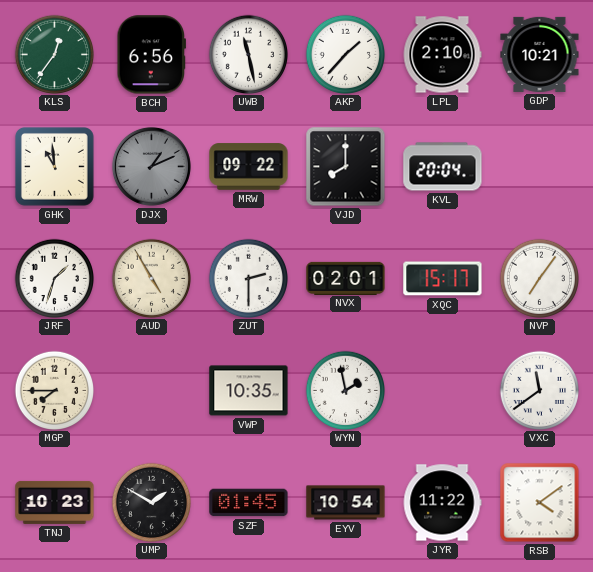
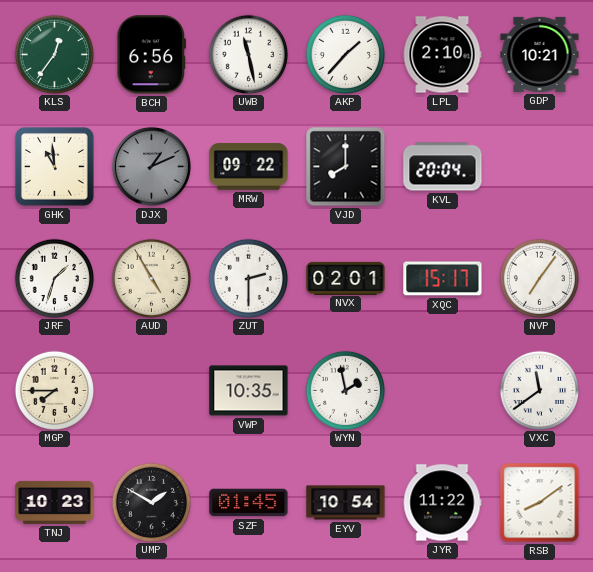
RSB: 4:09 -> 8:09 (540, 503)
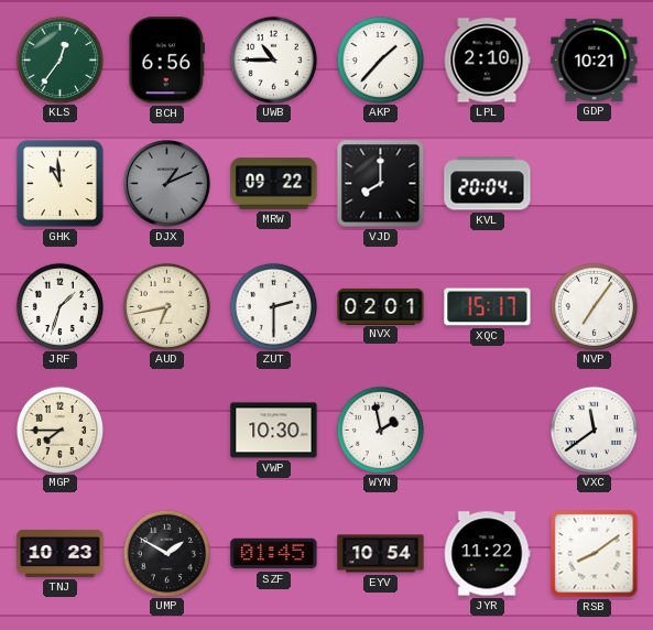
UWB: 11:28 -> 10:45 (273, 59)
AUD: 4:55 -> 6:43 (166, 306)
VWP: 10:35 -> 10:30 (274, 431)
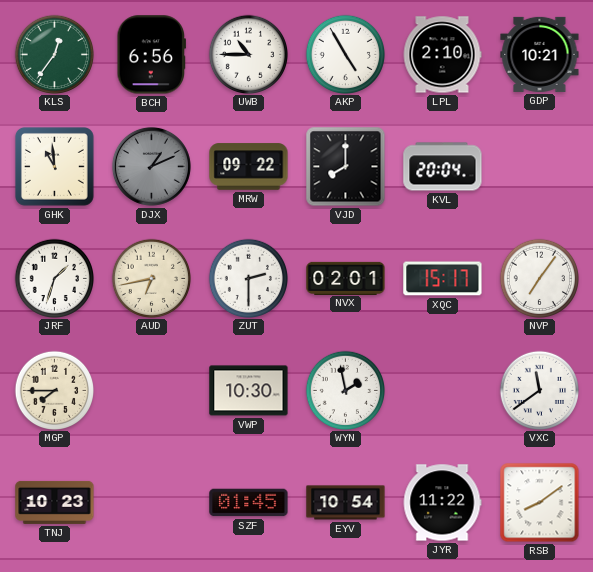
AKP: 1:37 -> 4:55 (345, 54)
UMP: 1:50 -> none (166, 553)
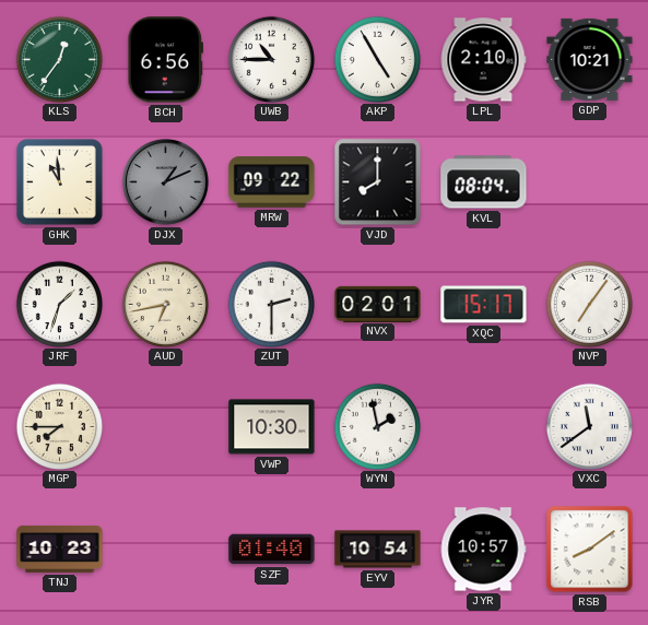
KVL: 20:04 -> 08:04 (484, 182)
SZF: 01:45 -> 01:40 (272, 550)
JYR: 11:22 -> 10:57 (483, 550)
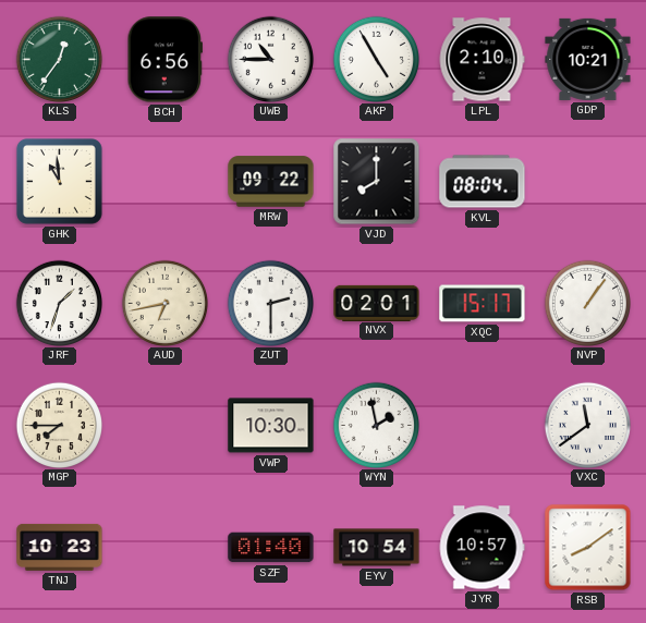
DJX: 1:11 -> none (165, 181)
NVP: 7:06 -> 1:06 (587, 303)
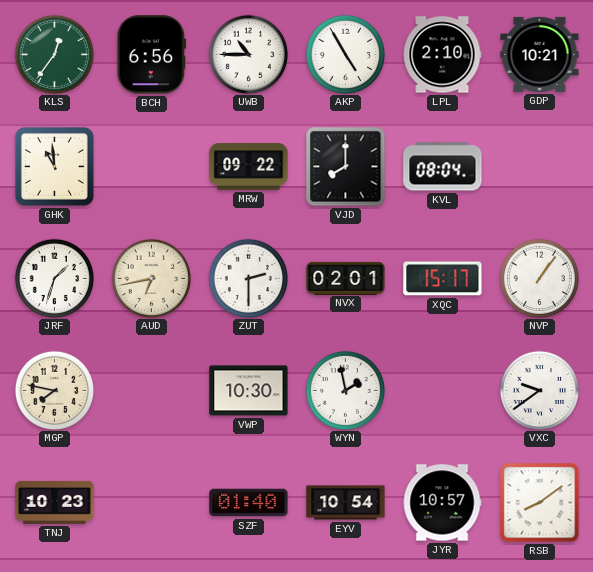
MGP: 7:45 -> 7:47 (54, 390)
VXC: 11:39 -> 9:39 (539, 390)
